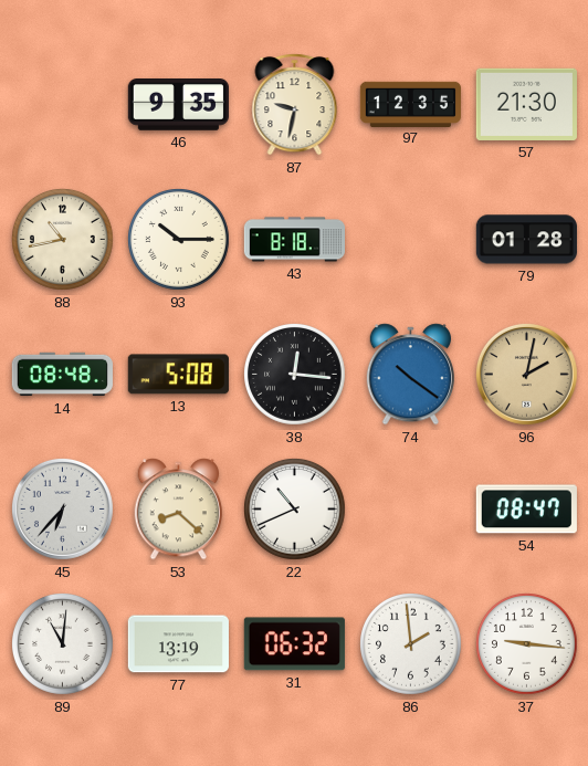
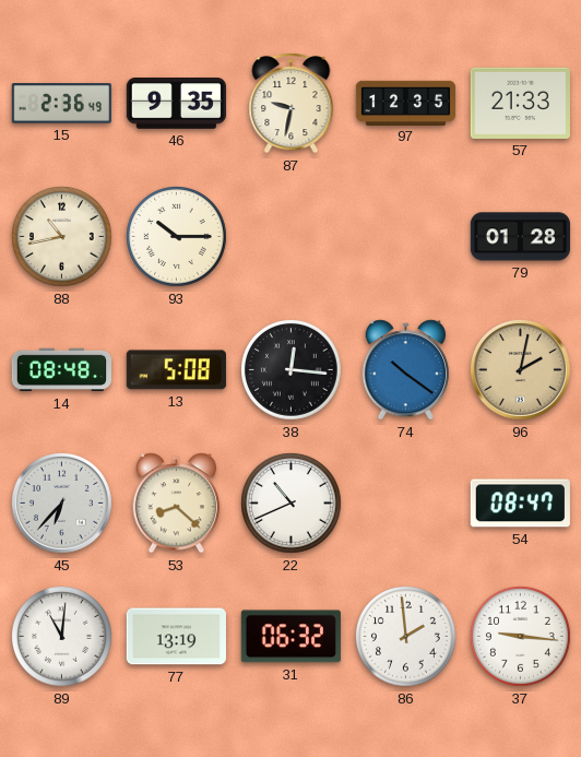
15: none -> 2:36 (61, 104)
57: 21:30 -> 21:33 (520, 103)
43: 8:18 -> none (294, 240)
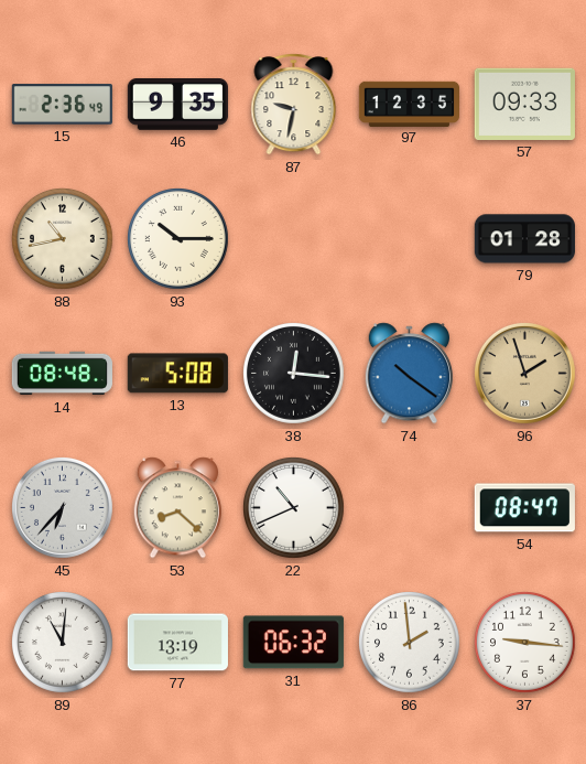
57: 21:33 -> 09:33 (524, 104)
96: 2:02 -> 1:57 (524, 373)
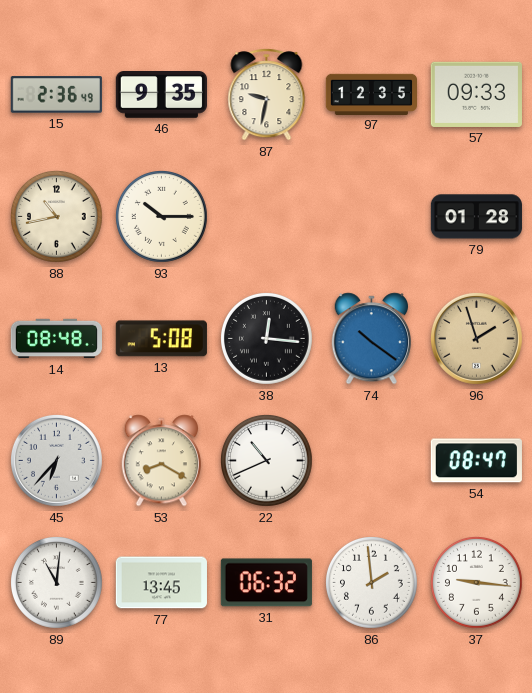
53: 8:22 -> 8:20 (161, 461)
77: 13:19 -> 13:45 (161, 583)
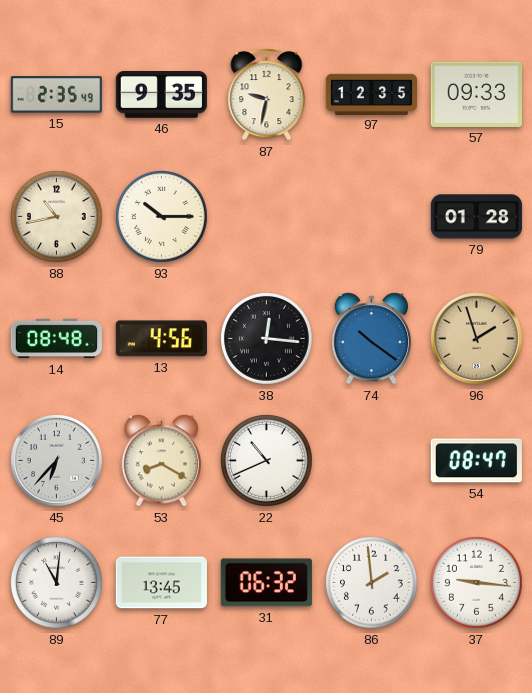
15: 2:36 -> 2:35 (56, 95)
13: 5:08 -> 4:56 (161, 339)
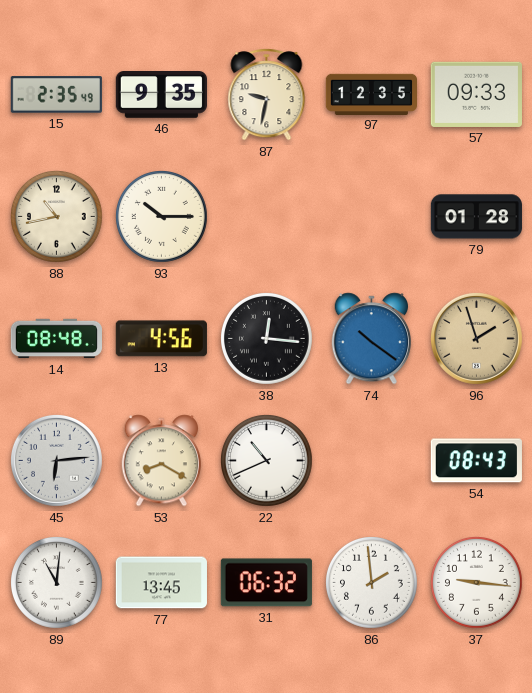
45: 6:37 -> 6:14 (56, 460)
54: 08:47 -> 08:43 (476, 461)
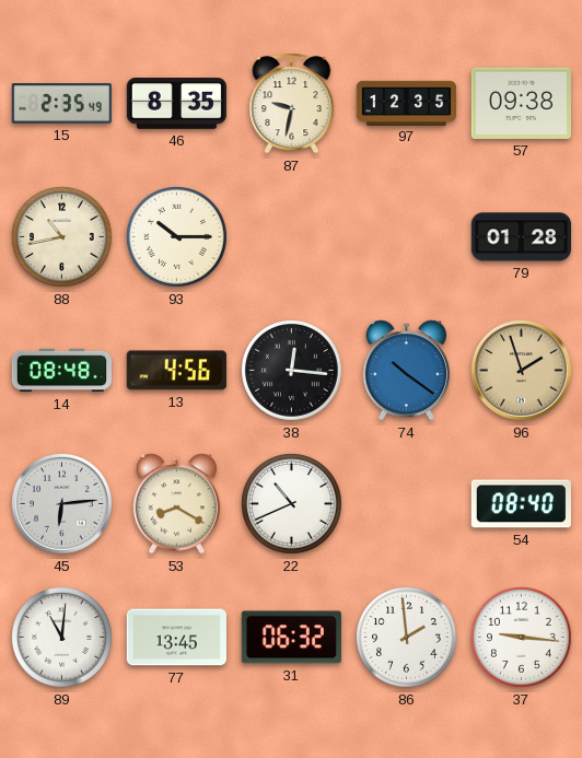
46: 9:35 -> 8:35 (176, 104)
57: 09:33 -> 09:38 (521, 103)
54: 08:43 -> 08:40 (521, 504)
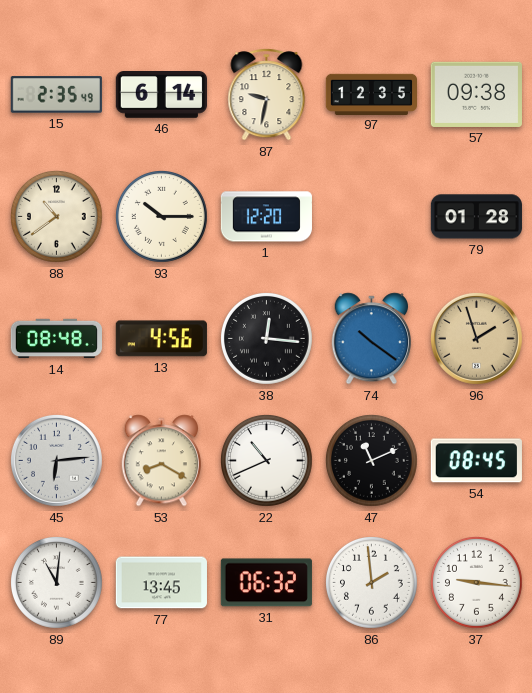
46: 8:35 -> 6:14 (161, 95)
88: 10:43 -> 10:39 (57, 217)
1: none -> 12:20 (266, 217)
47: none -> 11:11 (372, 461)
54: 08:40 -> 08:45 (476, 461)
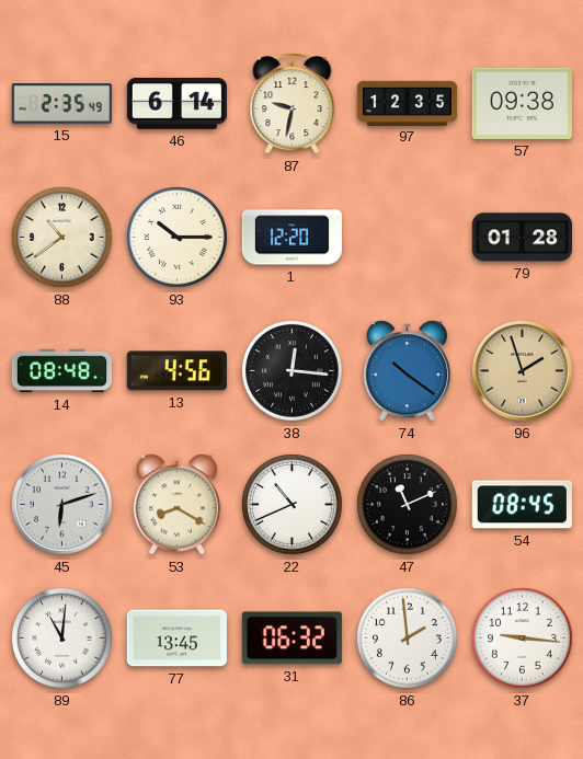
45: 6:14 -> 6:12 (61, 504)
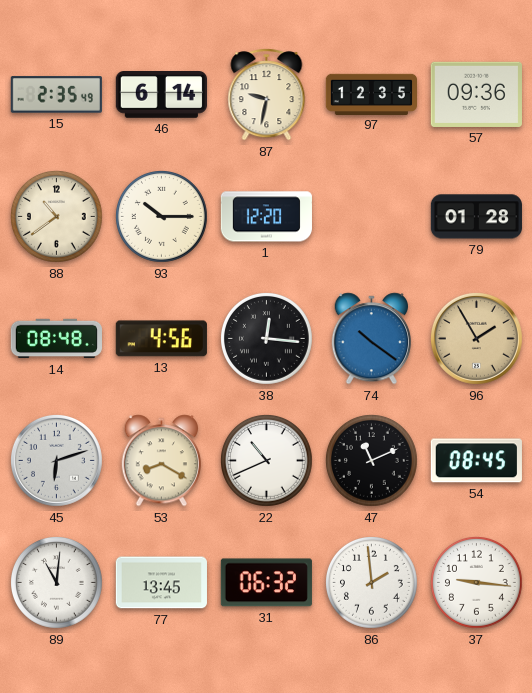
57: 09:38 -> 09:36 (476, 94)
96: 1:57 -> 1:55 (476, 338)
